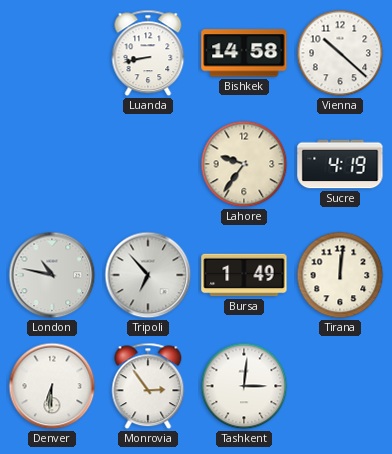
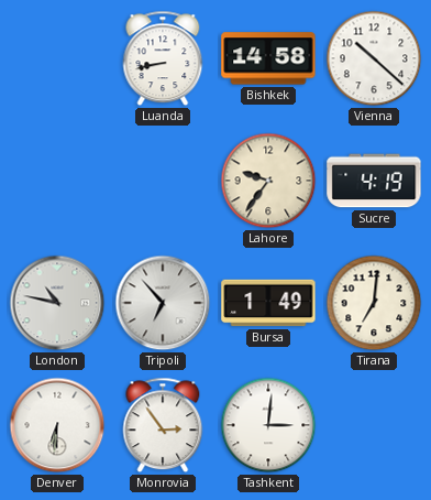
Tirana: 12:01 -> 7:01 (374, 303)
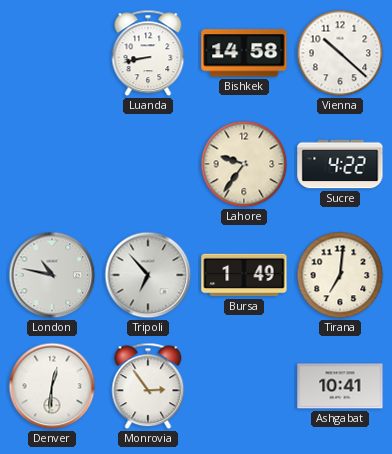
Sucre: 4:19 -> 4:22 (340, 164)
Denver: 6:31 -> 12:31 (52, 386)
Tashkent: 3:01 -> none (268, 425)
Ashgabat: none -> 10:41 (340, 386)
